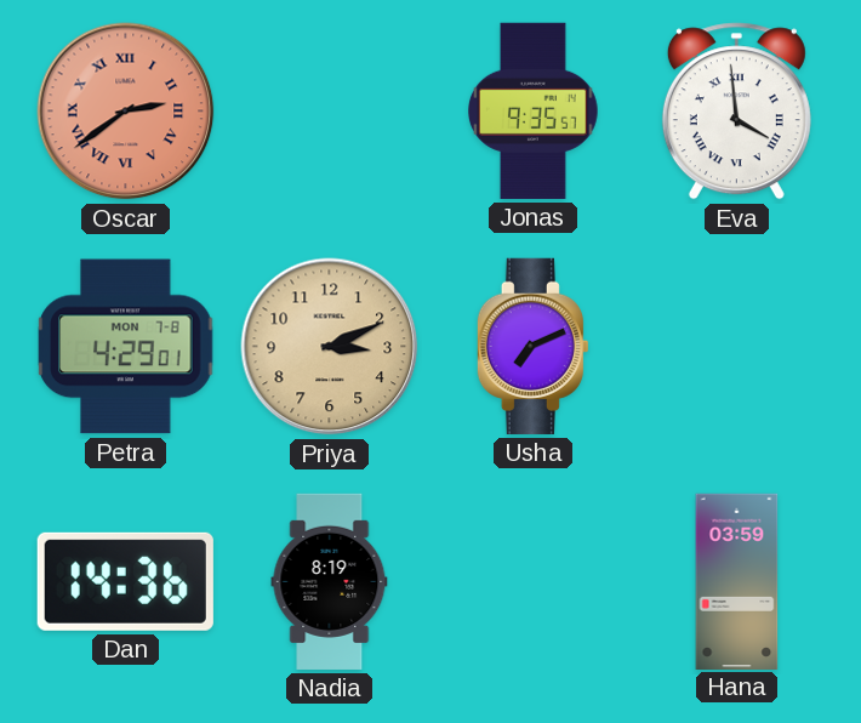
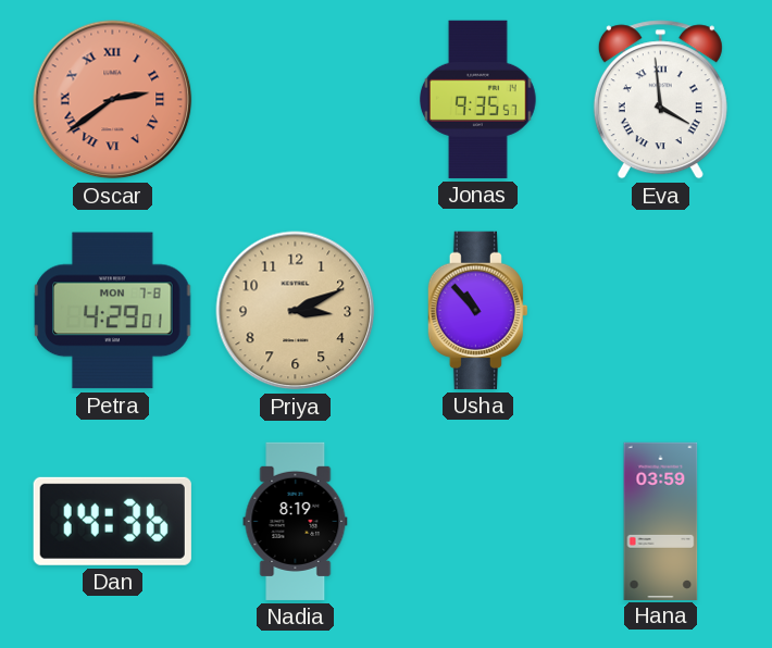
Usha: 7:11 -> 10:53 (477, 310)
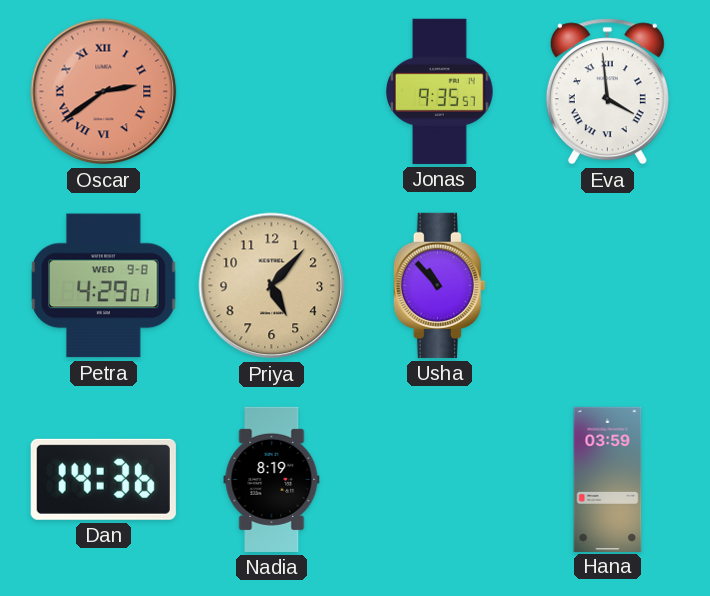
Petra date: MON 7-8 -> WED 9-8 (104, 286)
Priya: 3:11 -> 5:07 (272, 286)
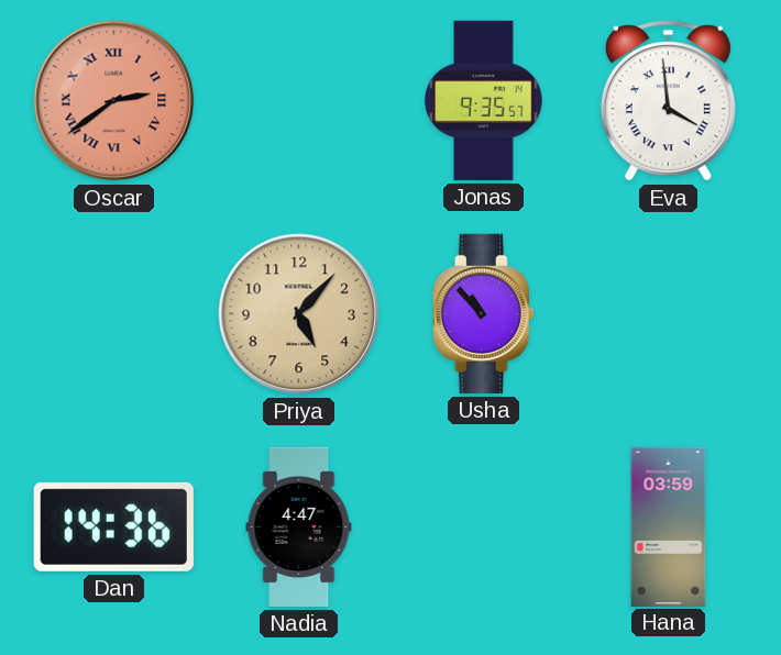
Petra: 4:29 -> none (104, 286)
Nadia: 8:19 -> 4:47 (299, 526)
